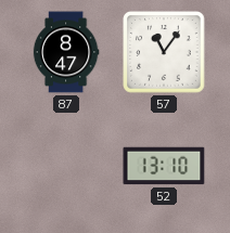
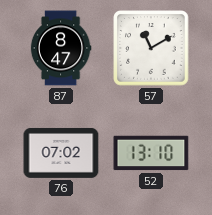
57: 11:06 -> 11:10 (151, 48)
76: none -> 07:02 (61, 153)
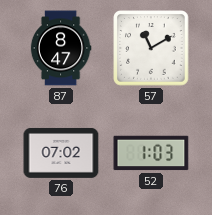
52: 13:10 -> 1:03 (151, 153)
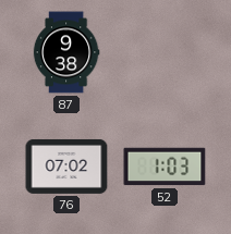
87: 8:47 -> 9:38 (66, 52)
57: 11:10 -> none (151, 48)
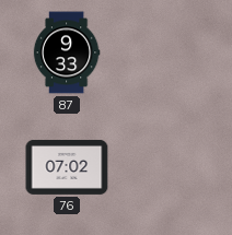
87: 9:38 -> 9:33 (67, 52)
52: 1:03 -> none (165, 167)
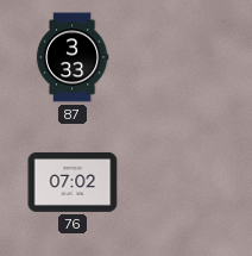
87: 9:33 -> 3:33 (73, 57)
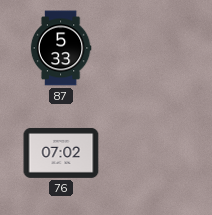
87: 3:33 -> 5:33 (61, 48)
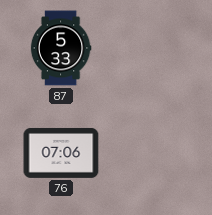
76: 07:02 -> 07:06 (61, 153)
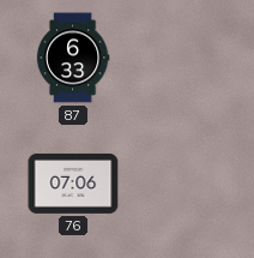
87: 5:33 -> 6:33 (73, 58)
